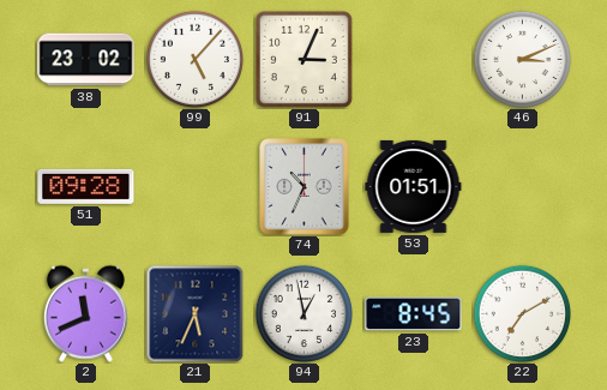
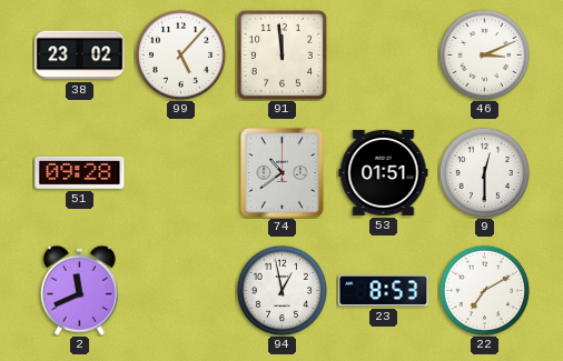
91: 3:04 -> 11:59 (281, 54)
74: 10:34 -> 10:39 (283, 173)
9: none -> 12:30 (484, 172)
21: 5:34 -> none (194, 313)
23: 8:45 -> 8:53 (384, 291)
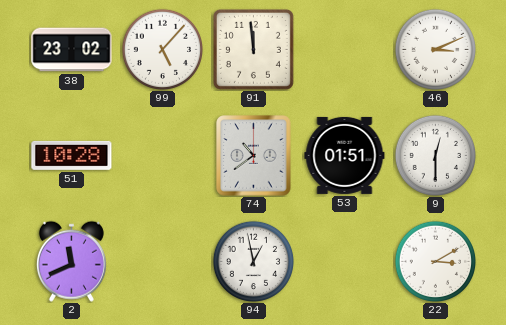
51: 09:28 -> 10:28 (72, 155)
23: 8:53 -> none (384, 291)
22: 7:10 -> 3:10 (435, 261)
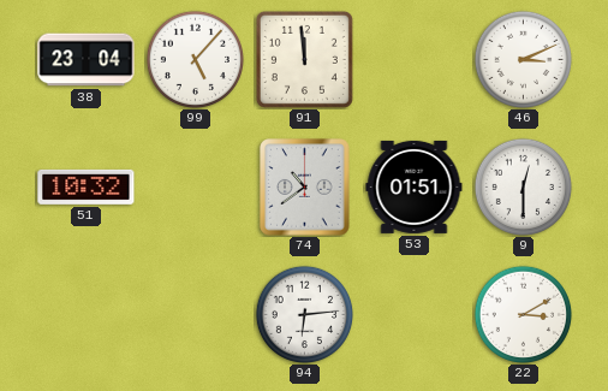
38: 23:02 -> 23:04 (87, 60)
51: 10:28 -> 10:32 (87, 186)
2: 11:41 -> none (71, 261)
94: 12:58 -> 6:14 (304, 314)
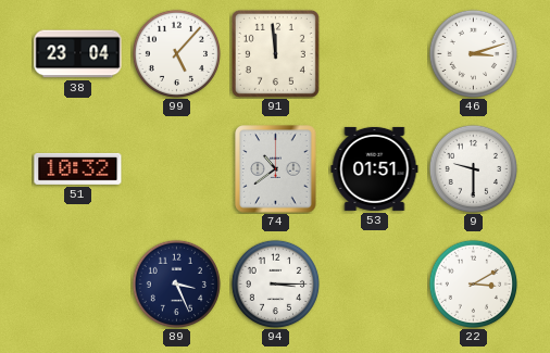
46: 3:11 -> 3:12 (473, 53)
9: 12:30 -> 9:30 (473, 168)
89: none -> 3:26 (176, 283)
94: 6:14 -> 3:15 (275, 283)
